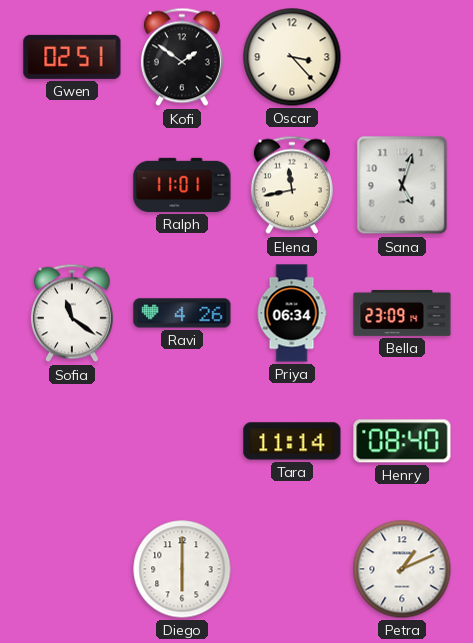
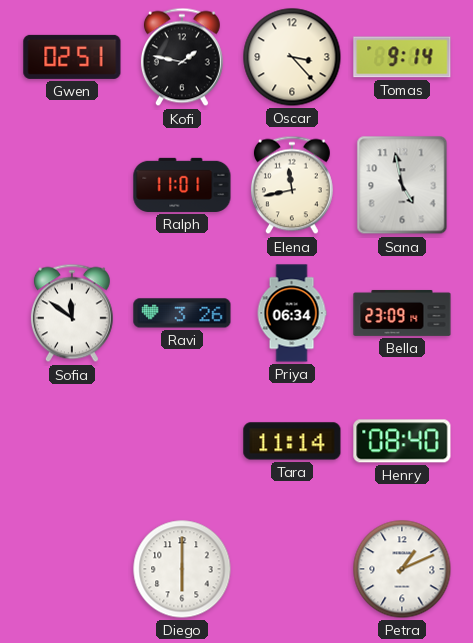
Kofi: 1:51 -> 1:47 (182, 57)
Tomas: none -> 9:14 (402, 57)
Sana: 5:03 -> 4:58 (402, 185)
Sofia: 11:21 -> 11:51 (72, 313)
Ravi: 4:26 -> 3:26 (182, 313)
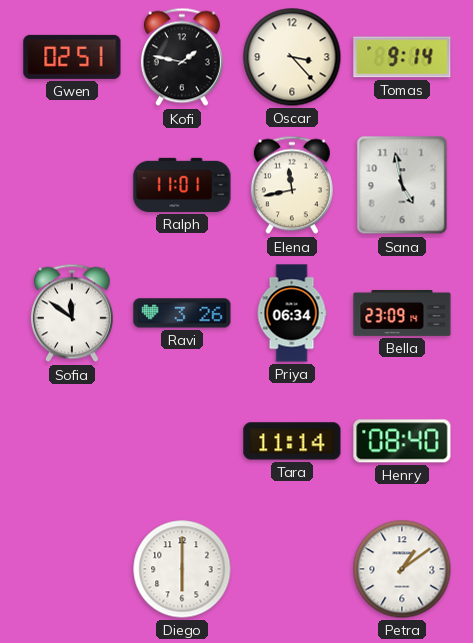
Petra: 1:11 -> 1:09 (402, 569)
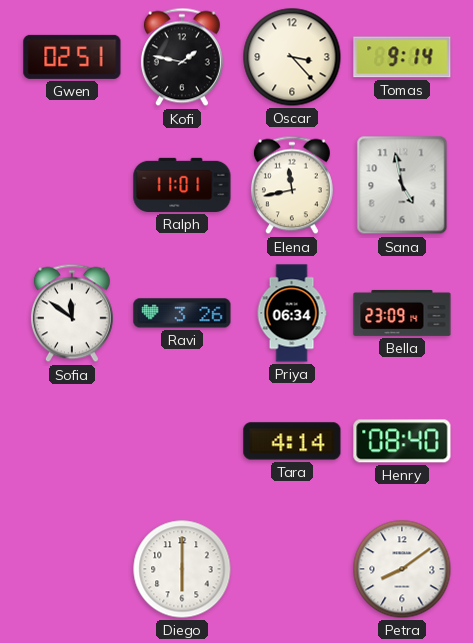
Tara: 11:14 -> 4:14 (292, 441)
Petra: 1:09 -> 8:09 (402, 569)
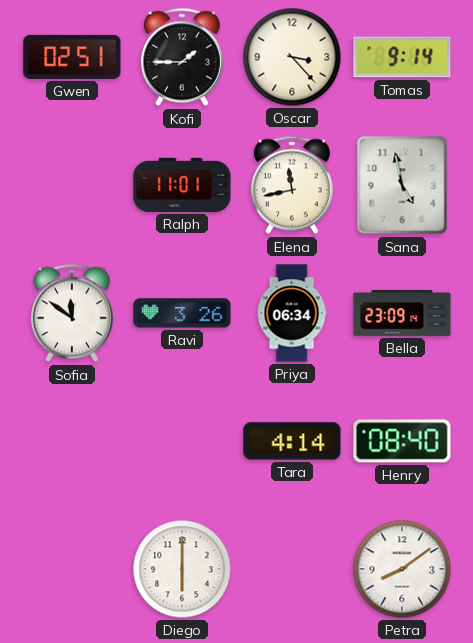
Kofi: 1:47 -> 1:45 (182, 57)
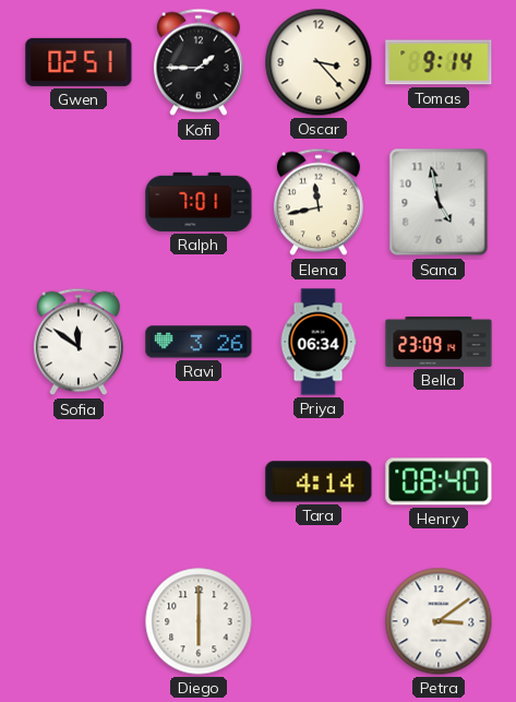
Ralph: 11:01 -> 7:01 (199, 202)
Petra: 8:09 -> 3:09 (439, 621)
